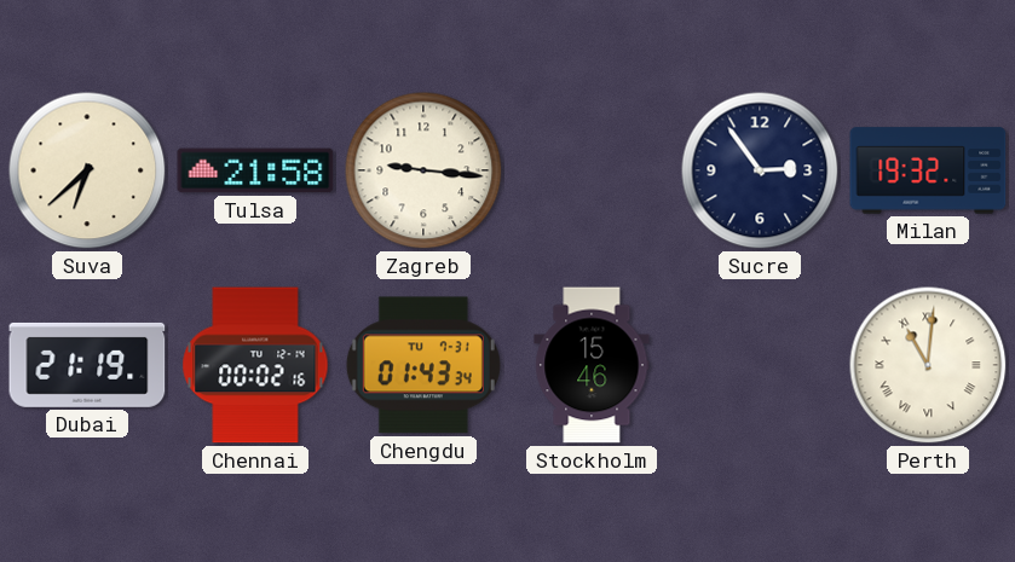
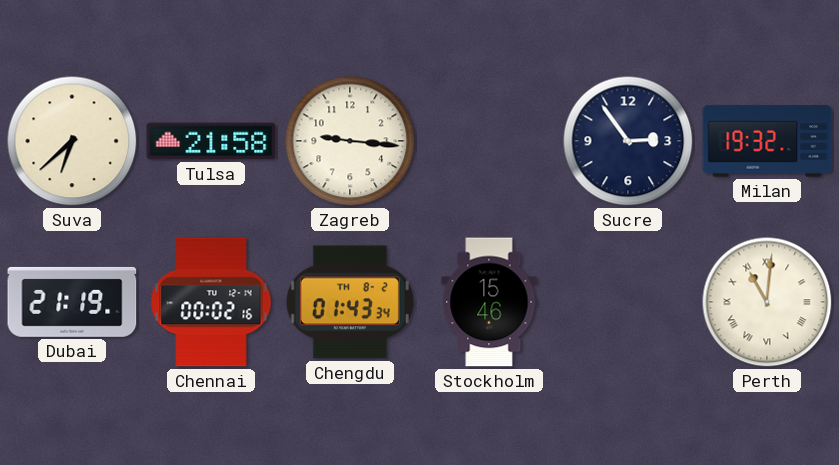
Chengdu date: TU 7-31 -> TH 8-2 (350, 302)
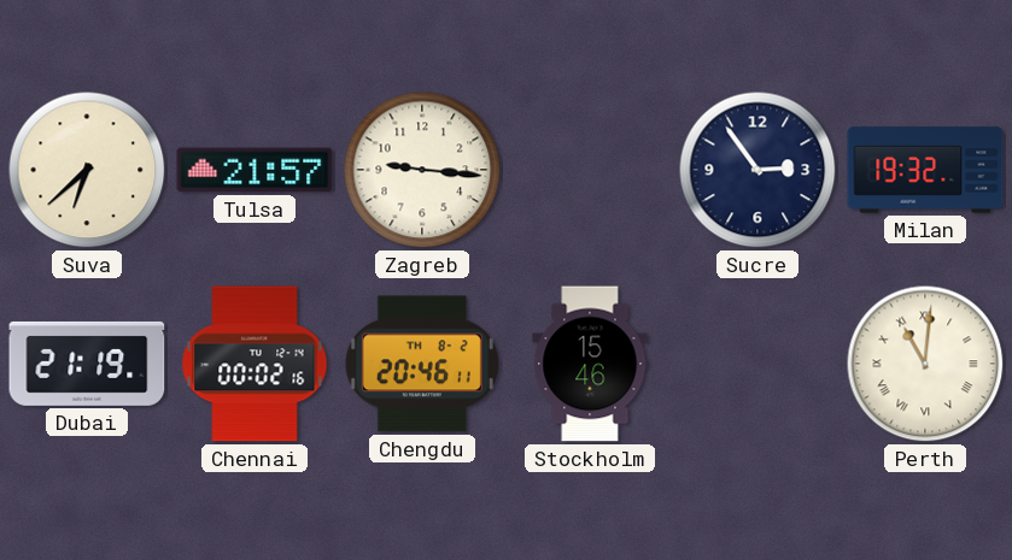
Tulsa: 21:58 -> 21:57 (255, 170)
Chengdu: 01:43 -> 20:46 (422, 364)
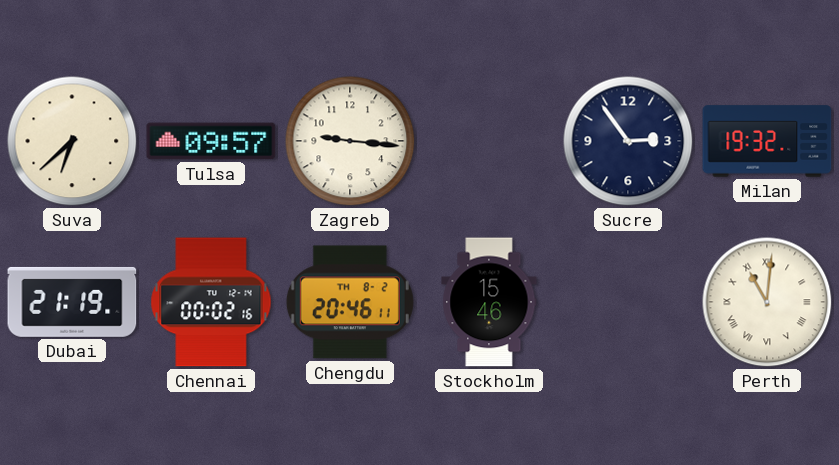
Tulsa: 21:57 -> 09:57 (211, 141)
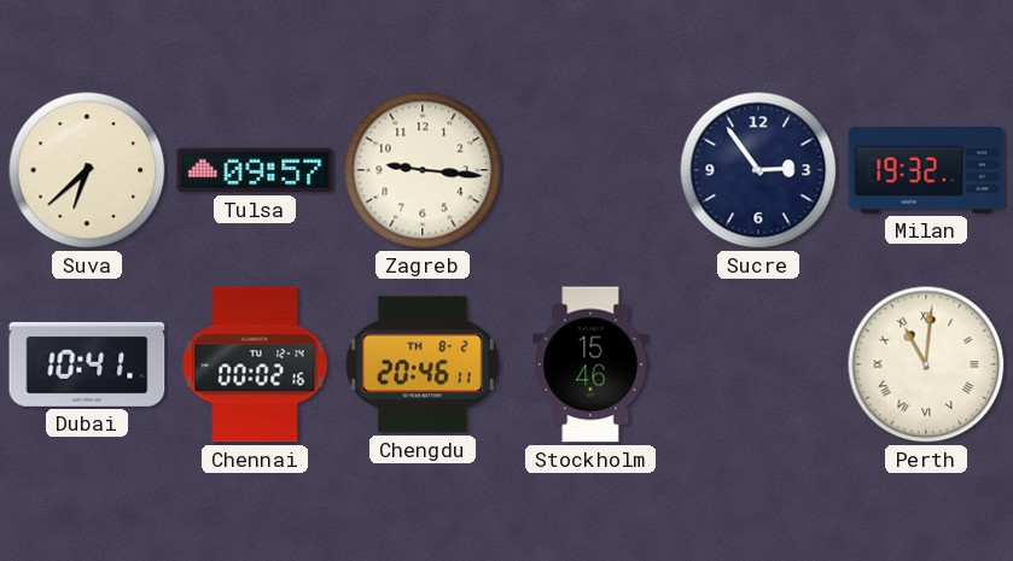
Dubai: 21:19 -> 10:41 (87, 364)
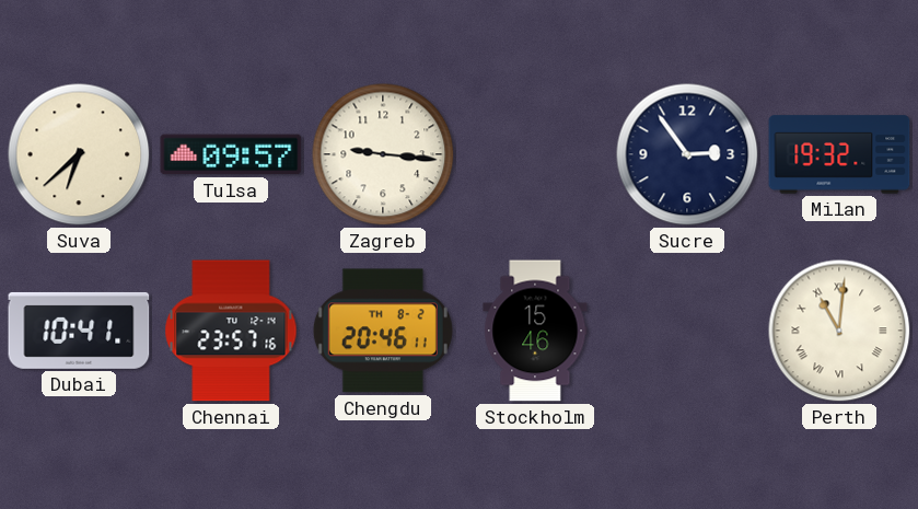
Chennai: 00:02 -> 23:57 (231, 331)
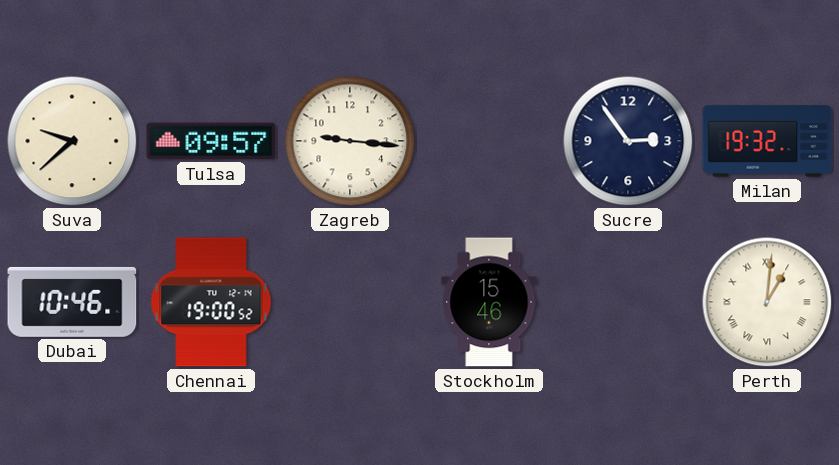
Suva: 6:38 -> 9:38 (72, 141)
Dubai: 10:41 -> 10:46 (72, 302)
Chennai: 23:57 -> 19:00 (211, 302)
Chengdu: 20:46 -> none (383, 331)
Perth: 11:01 -> 1:01 (767, 302)
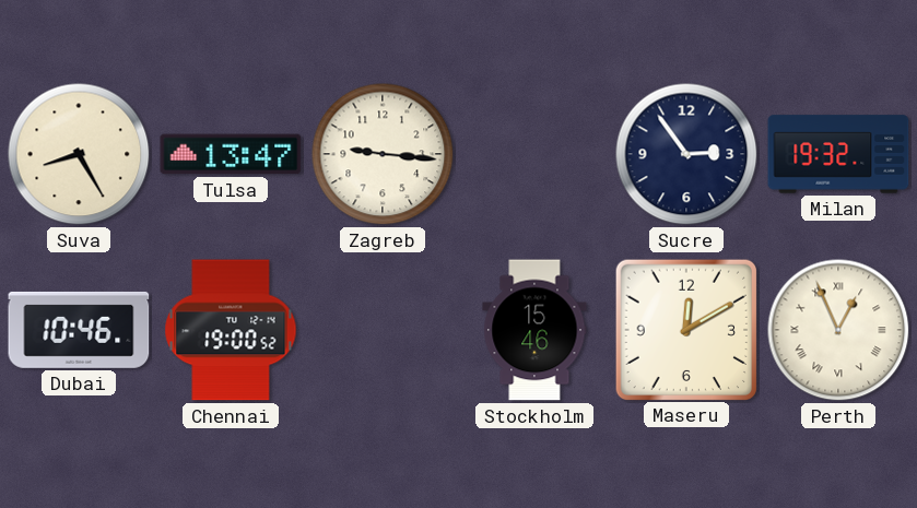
Suva: 9:38 -> 8:25 (79, 154)
Tulsa: 09:57 -> 13:47 (231, 154)
Maseru: none -> 12:10 (685, 329)
Perth: 1:01 -> 12:56 (838, 330)
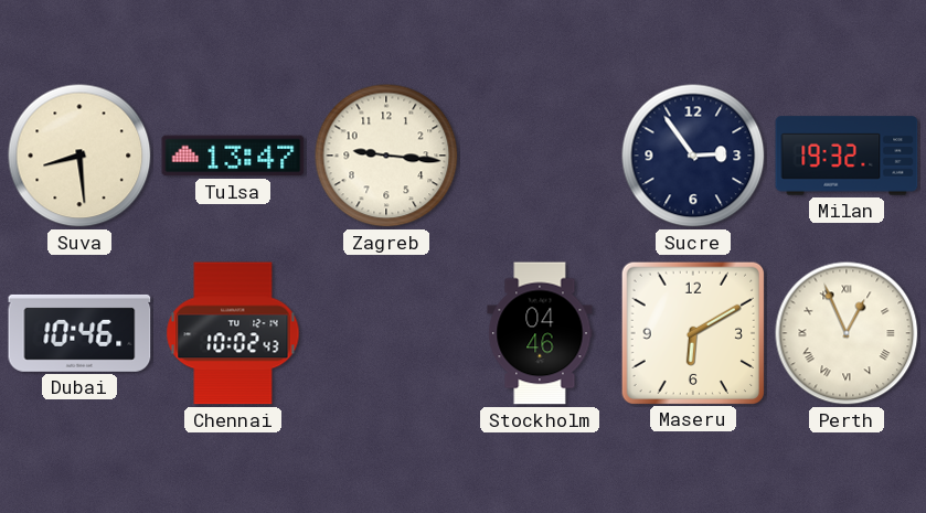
Suva: 8:25 -> 8:29 (79, 156)
Chennai: 19:00 -> 10:02 (233, 333)
Stockholm: 15:46 -> 04:46 (540, 333)
Maseru: 12:10 -> 6:10 (692, 332)
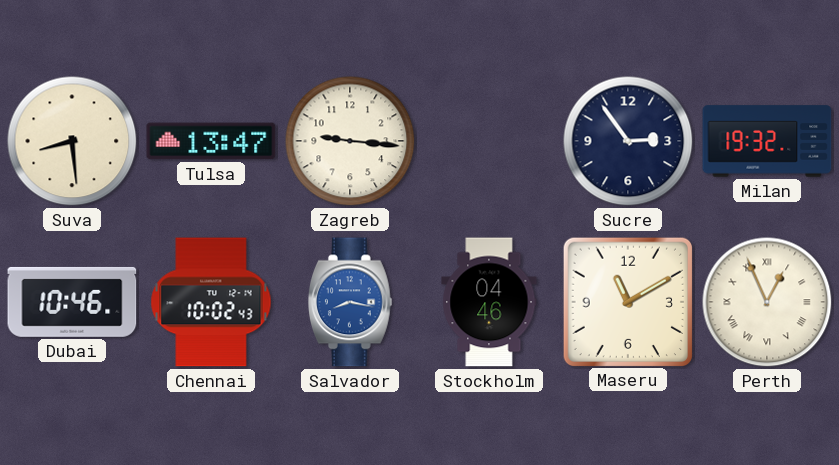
Salvador: none -> 8:17 (351, 302)
Maseru: 6:10 -> 11:10 (627, 301)
